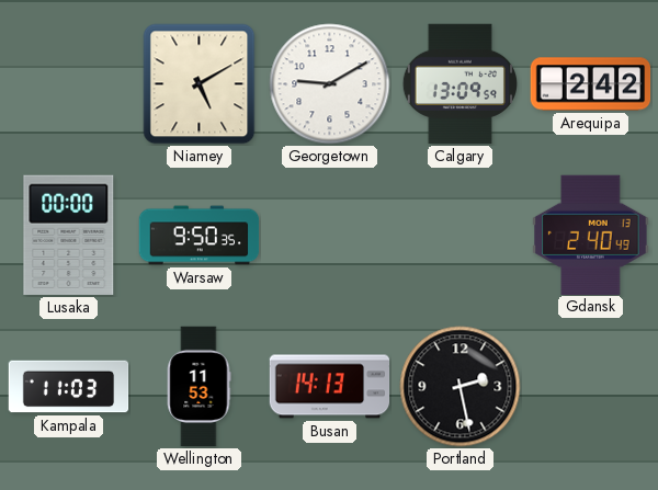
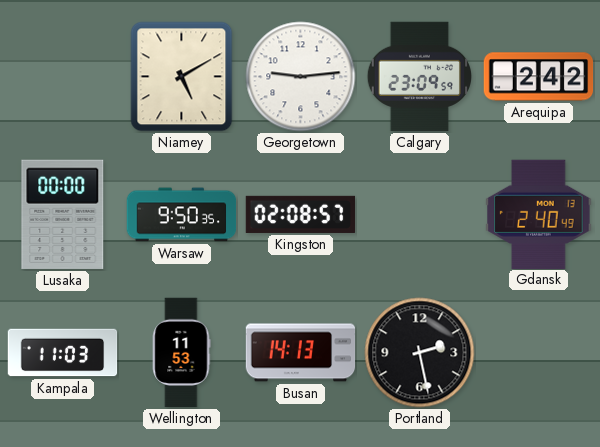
Georgetown: 9:10 -> 9:14 (301, 77)
Calgary: 13:09 -> 23:09 (419, 77)
Kingston: none -> 02:08 (301, 214)
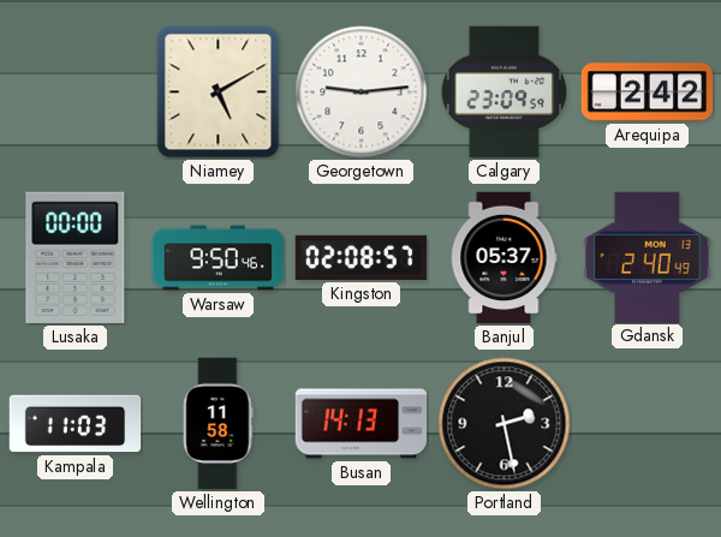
Warsaw: 9:50:35 -> 9:50:46 (219, 258)
Banjul: none -> 05:37 (503, 258)
Wellington: 11:53 -> 11:58 (218, 424)
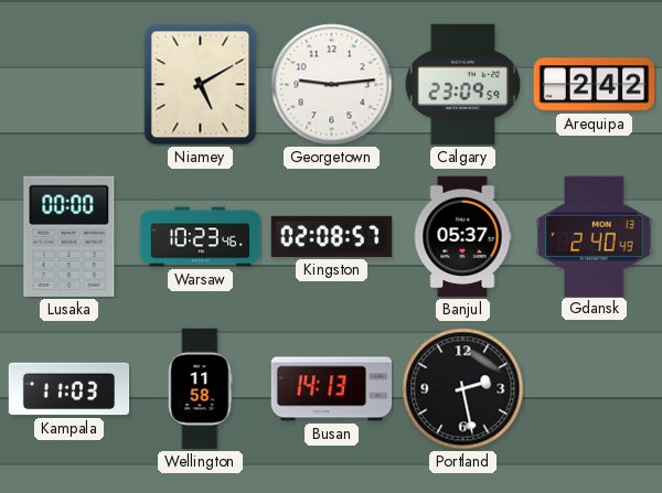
Warsaw: 9:50 -> 10:23 (201, 237)
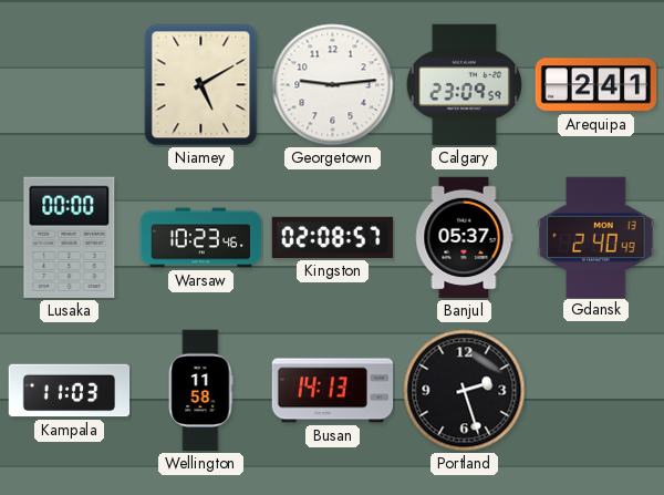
Arequipa: 2:42 -> 2:41 (596, 85)
Portland: 2:28 -> 2:27 (465, 391)
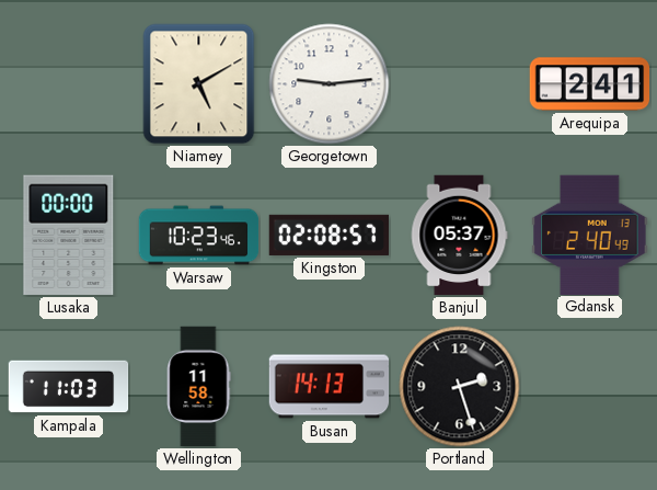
Calgary: 23:09 -> none (464, 85)
